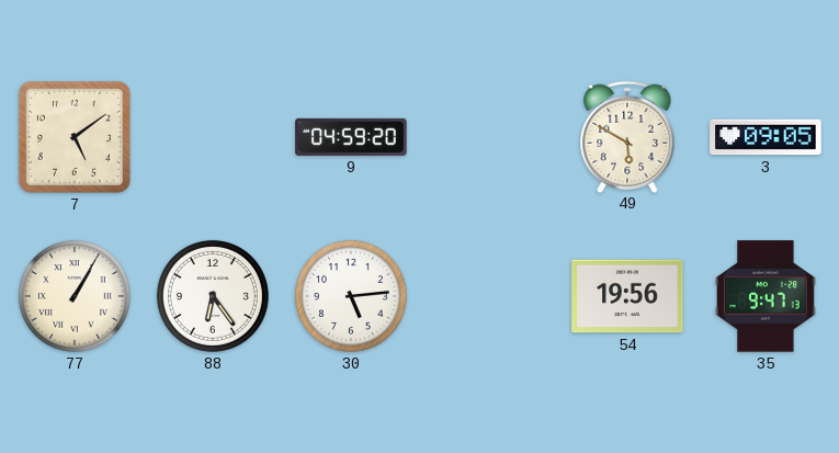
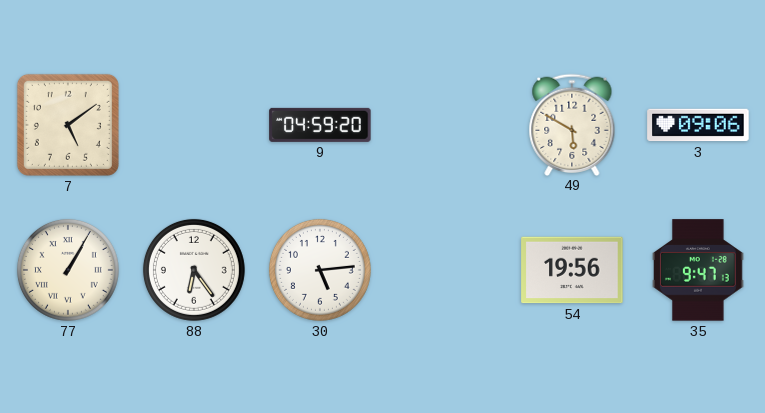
3: 09:05 -> 09:06 (698, 125)
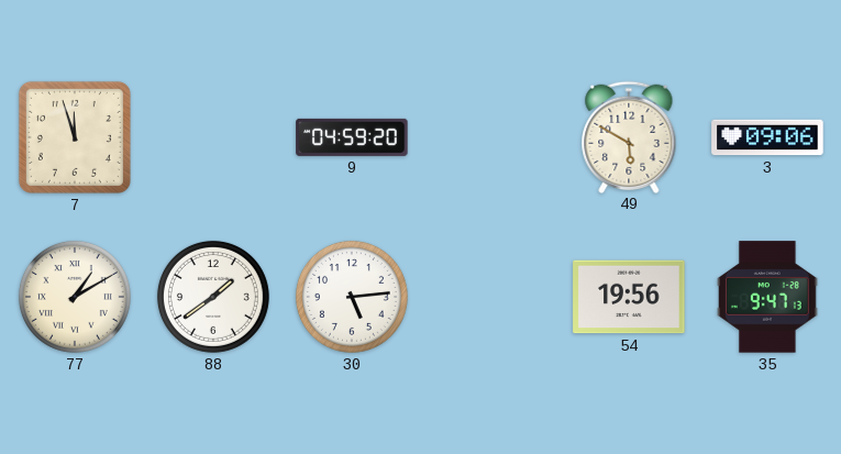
7: 5:09 -> 11:57 (75, 137)
77: 1:05 -> 1:10 (75, 297)
88: 6:24 -> 1:39 (213, 297)
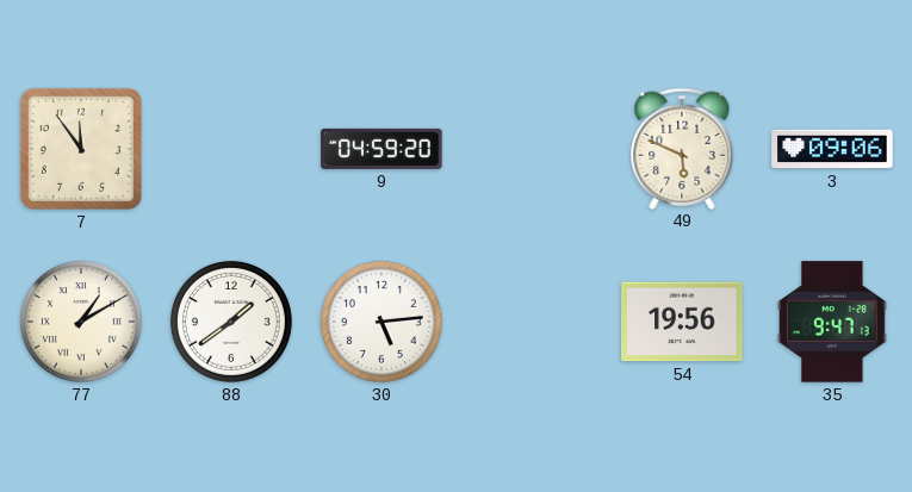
7: 11:57 -> 11:54 (81, 149)
49: 5:50 -> 5:49 (682, 148)
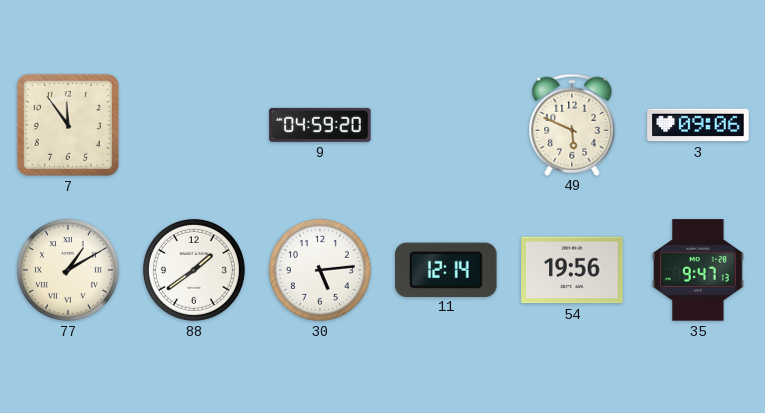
11: none -> 12:14 (446, 269)
